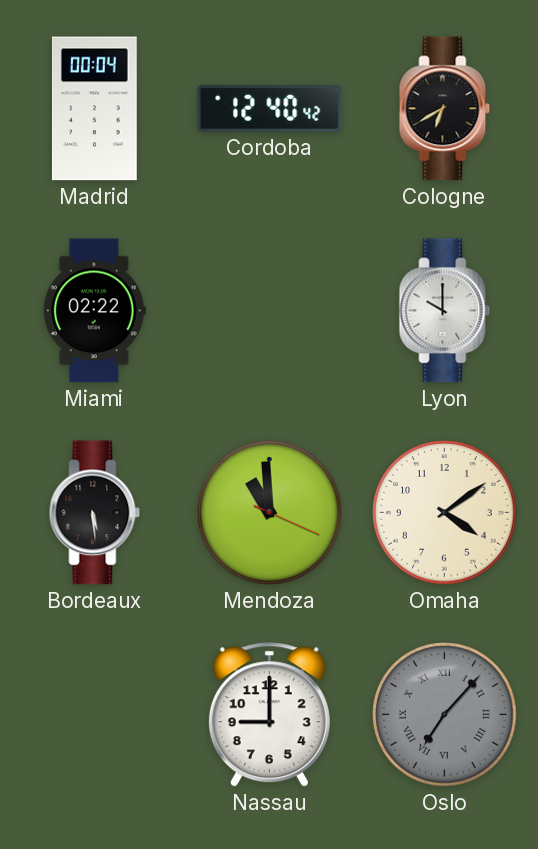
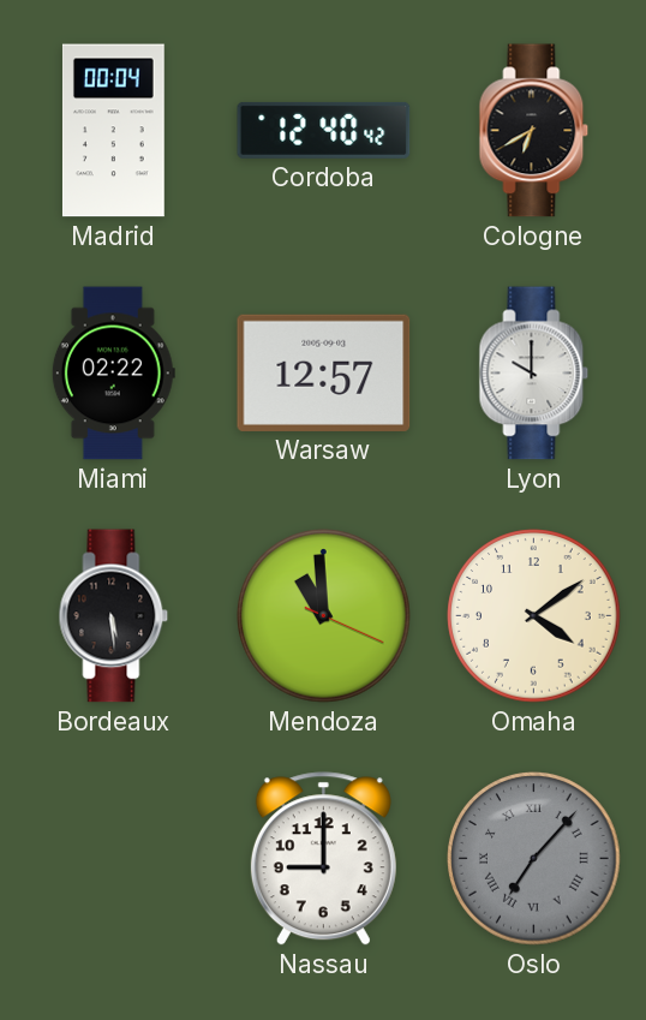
Warsaw: none -> 12:57 (324, 372)
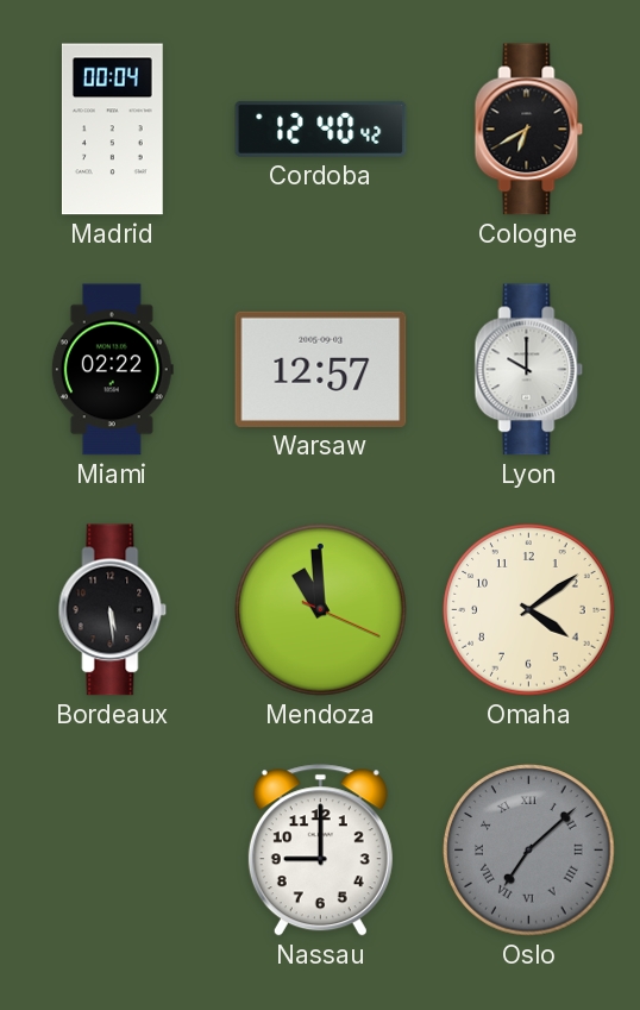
Oslo: 7:07 -> 7:08 (529, 851)
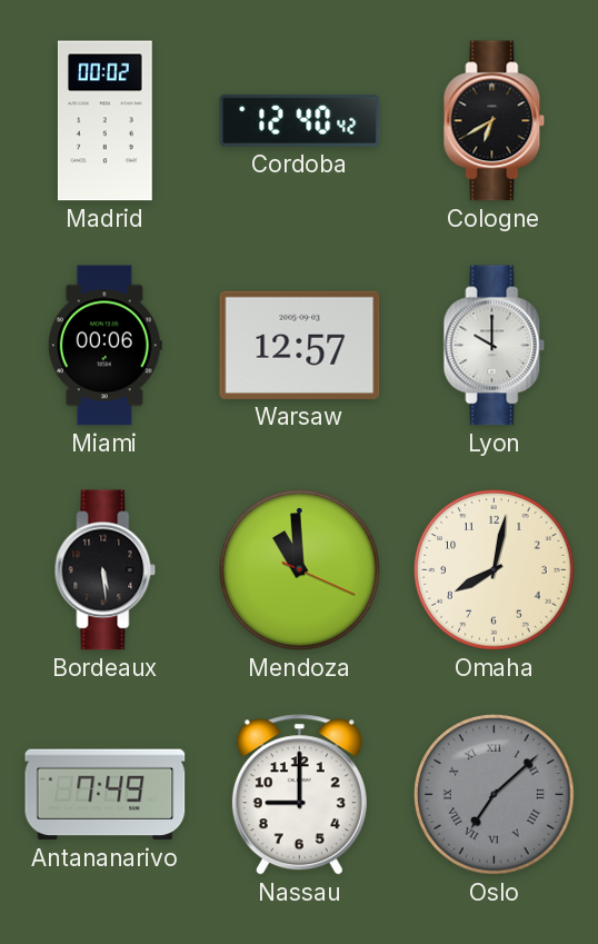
Madrid: 00:04 -> 00:02 (104, 121)
Miami: 02:22 -> 00:06 (104, 346)
Omaha: 4:09 -> 8:02 (495, 570)
Antananarivo: none -> 7:49 (106, 795)
